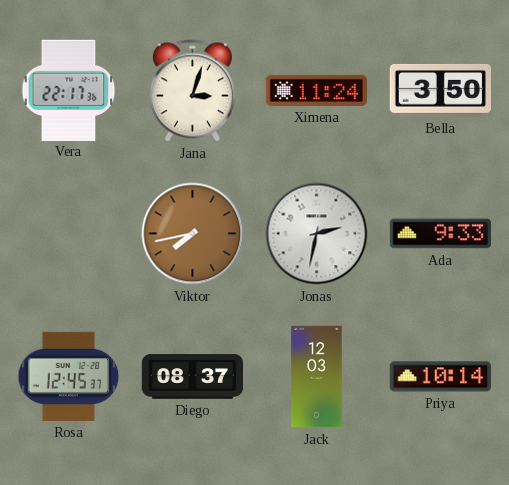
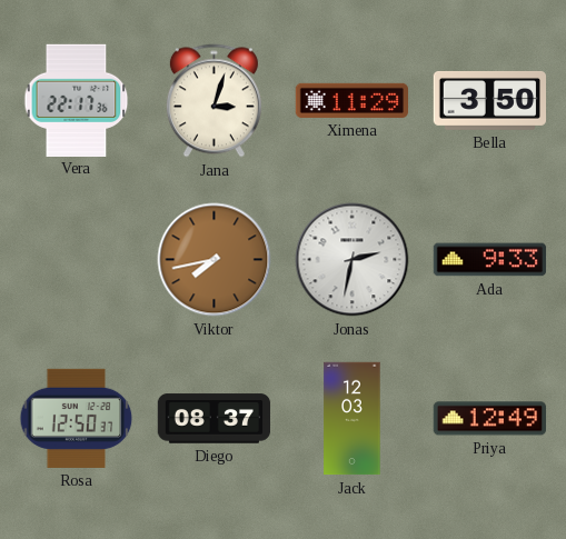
Ximena: 11:24 -> 11:29 (352, 100)
Rosa: 12:45 -> 12:50 (77, 418)
Priya: 10:14 -> 12:49 (489, 419)
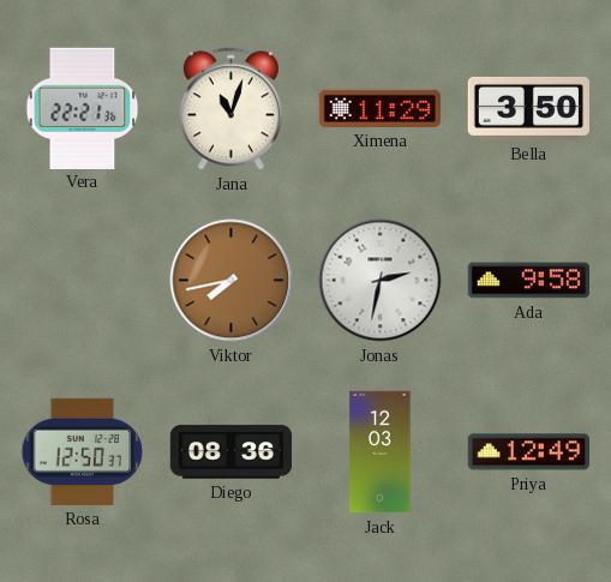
Vera: 22:17 -> 22:21 (83, 108)
Jana: 3:03 -> 11:03 (230, 109)
Ada: 9:33 -> 9:58 (529, 281)
Diego: 08:37 -> 08:36 (232, 452)
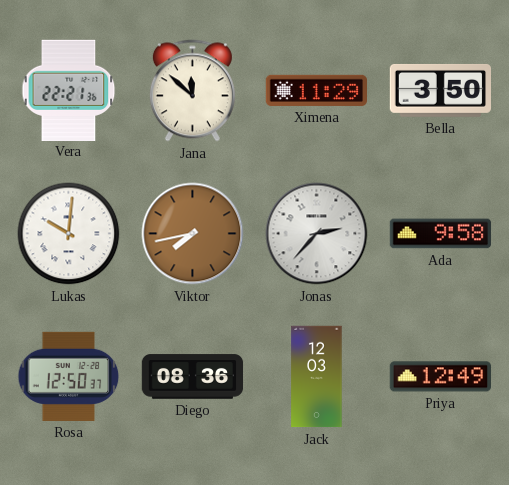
Jana: 11:03 -> 11:52 (192, 91)
Lukas: none -> 10:01 (69, 234)
Jonas: 2:32 -> 2:37 (317, 234)
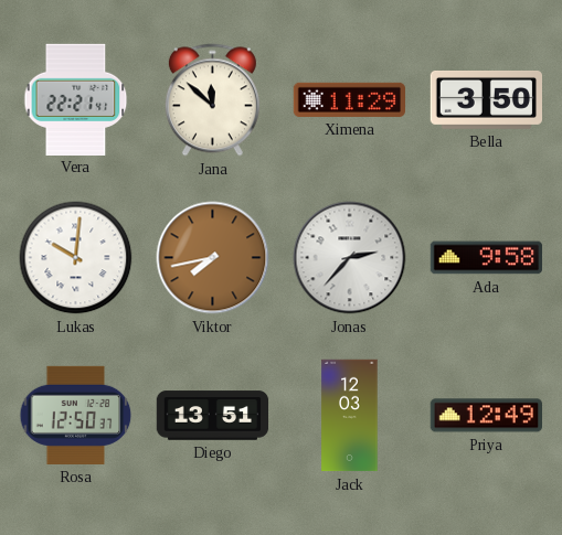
Vera: 22:21:36 -> 22:21:41 (76, 99)
Diego: 08:36 -> 13:51 (213, 416)
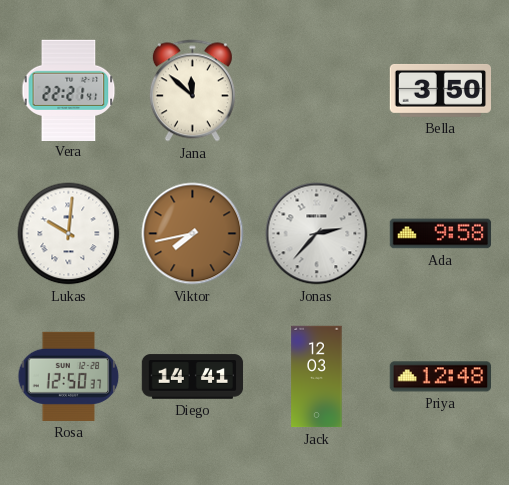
Ximena: 11:29 -> none (350, 99)
Diego: 13:51 -> 14:41 (193, 377)
Priya: 12:49 -> 12:48 (440, 377)
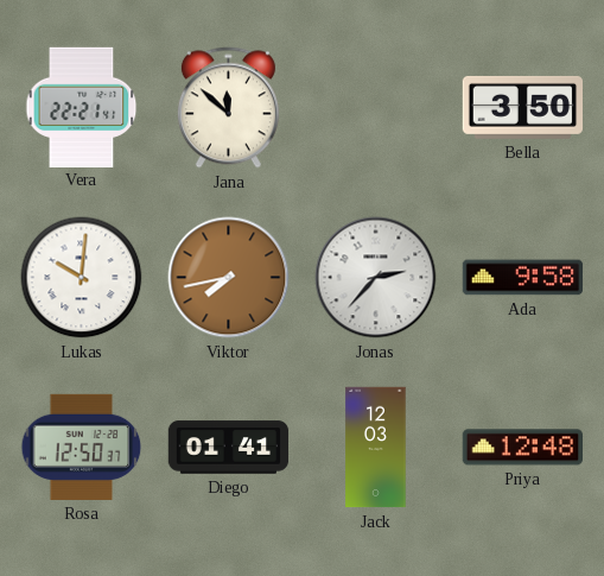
Diego: 14:41 -> 01:41 (229, 448)
